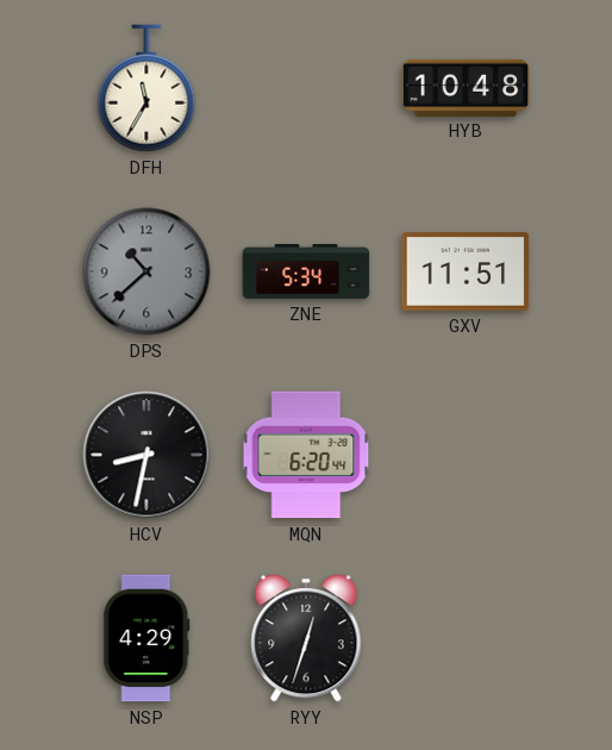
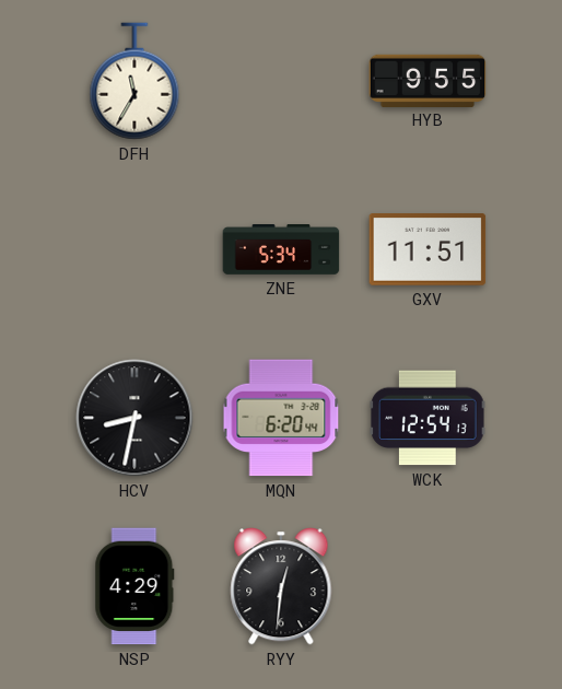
HYB: 10:48 -> 9:55 (428, 80)
DPS: 10:38 -> none (146, 271)
WCK: none -> 12:54 (428, 418)
RYY: 12:33 -> 12:31 (281, 586)
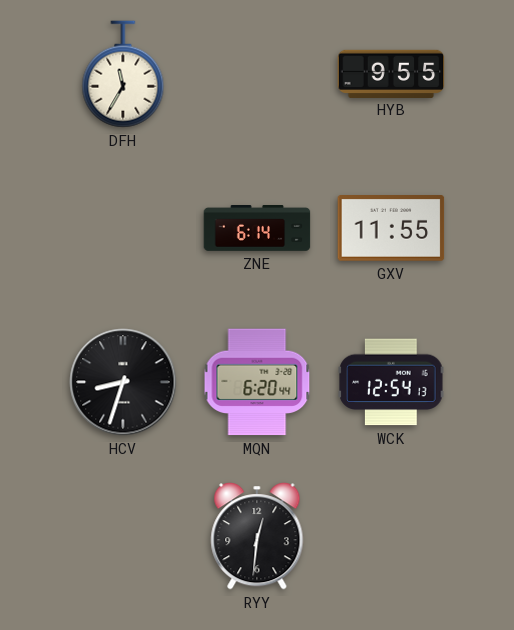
ZNE: 5:34 -> 6:14 (257, 229)
GXV: 11:51 -> 11:55 (391, 229)
HCV: 8:32 -> 8:33 (123, 382)
NSP: 4:29 -> none (134, 586)
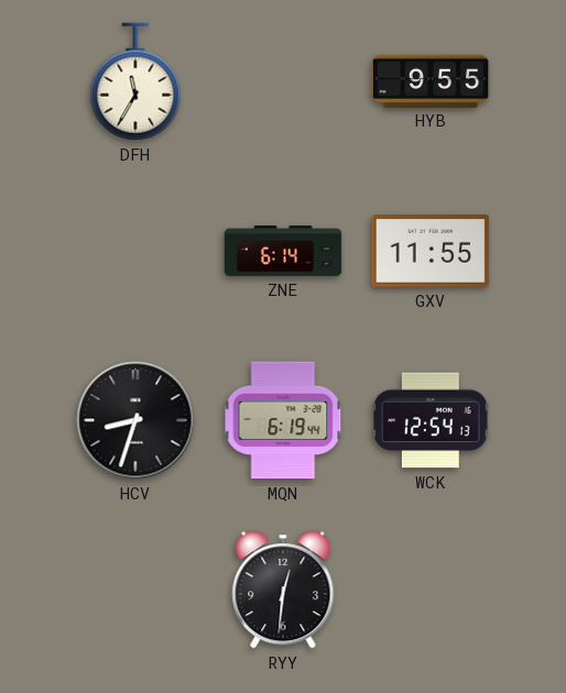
MQN: 6:20 -> 6:19 (283, 420)
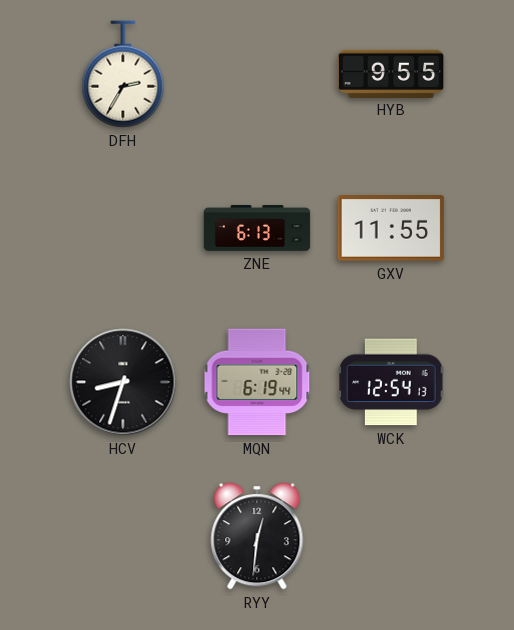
DFH: 11:35 -> 2:35 (123, 74)
ZNE: 6:14 -> 6:13 (257, 229)
